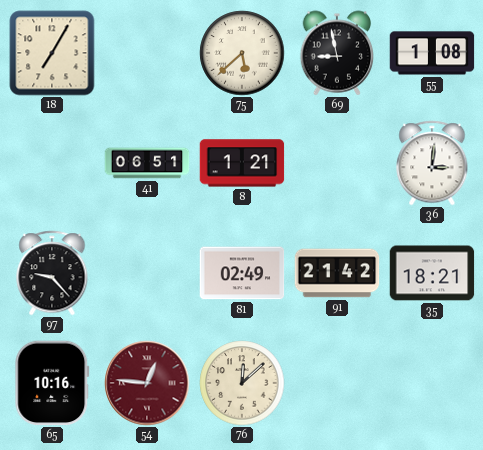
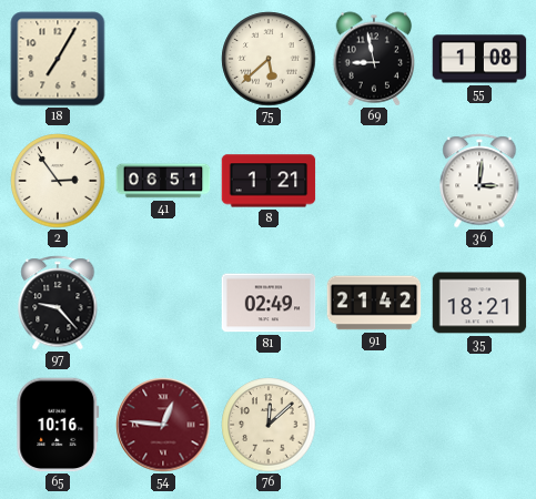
2: none -> 2:54 (58, 181)
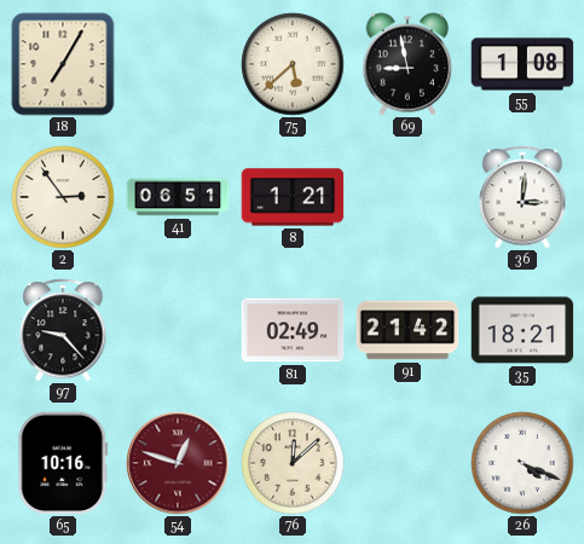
54: 12:46 -> 12:48 (178, 463)
26: none -> 4:19 (522, 463)
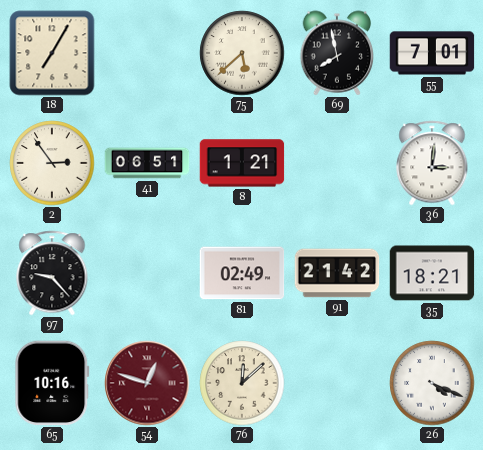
69: 8:58 -> 7:58 (337, 53)
55: 1:08 -> 7:01 (432, 53)
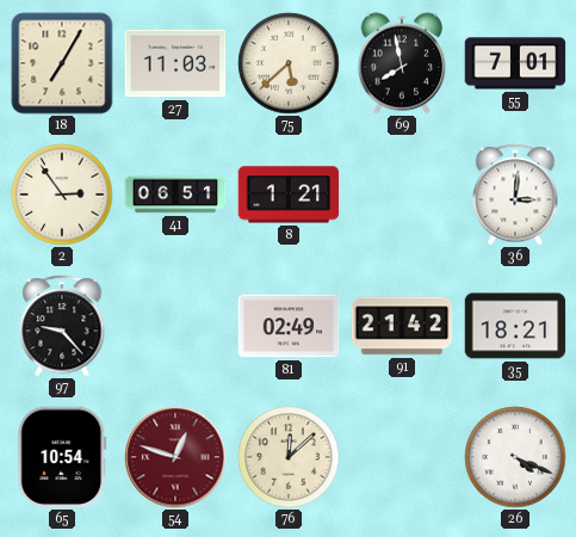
27: none -> 11:03 (175, 63)
65: 10:16 -> 10:54 (62, 457)
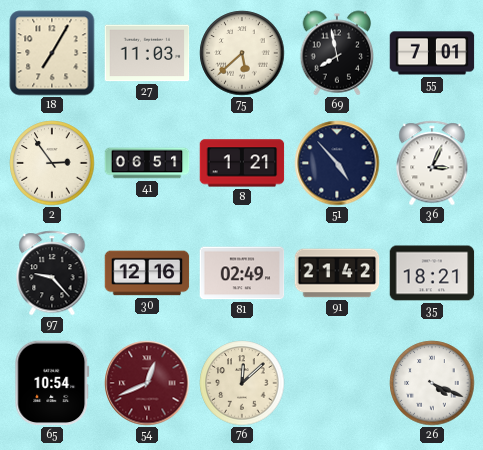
51: none -> 4:53 (337, 163)
36: 3:01 -> 3:04 (432, 163)
30: none -> 12:16 (147, 273)
54: 12:48 -> 12:41 (147, 383)
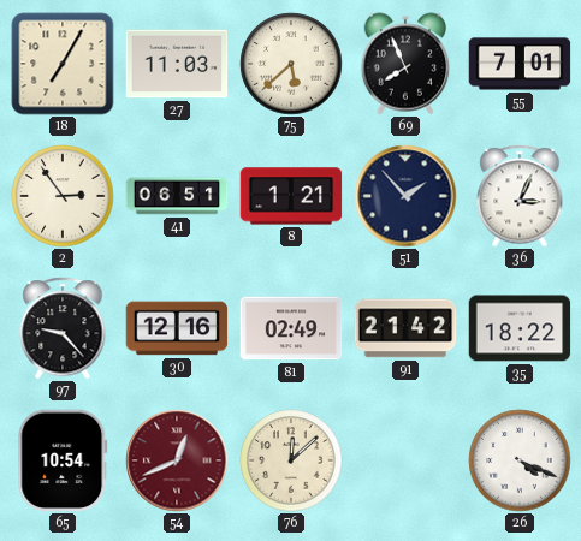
69: 7:58 -> 7:56 (405, 64)
51: 4:53 -> 1:53 (405, 196)
35: 18:21 -> 18:22 (520, 328)
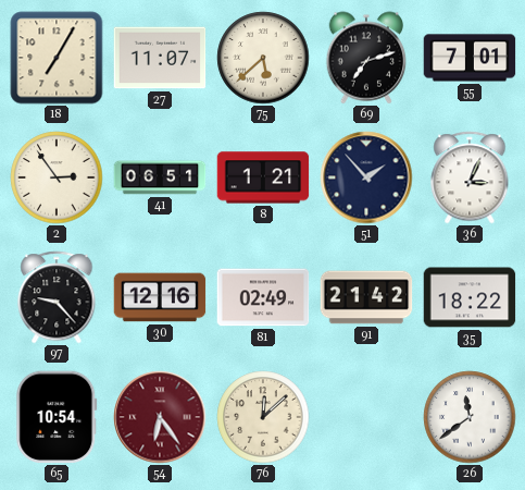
27: 11:03 -> 11:07 (160, 58)
69: 7:56 -> 7:12 (366, 58)
54: 12:41 -> 6:24 (160, 417)
26: 4:19 -> 11:39 (470, 417)
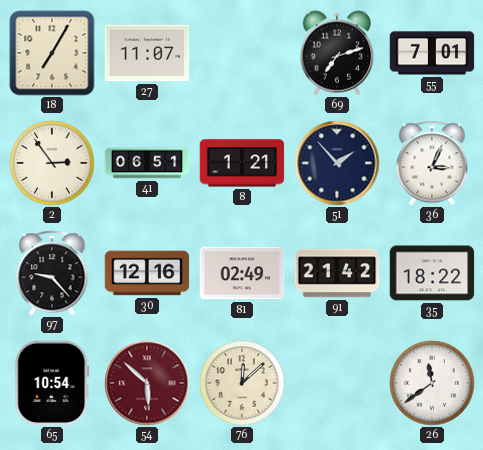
75: 5:38 -> none (263, 58)
54: 6:24 -> 5:52 (147, 383)
